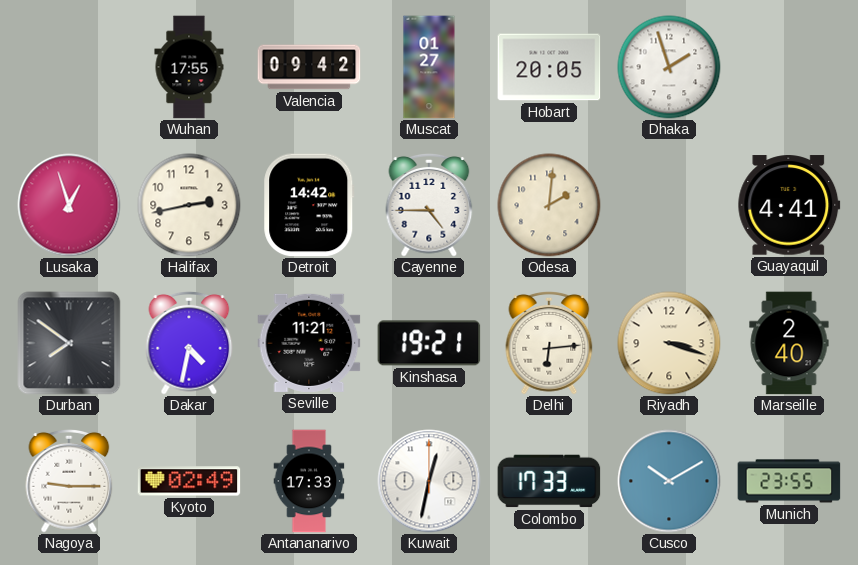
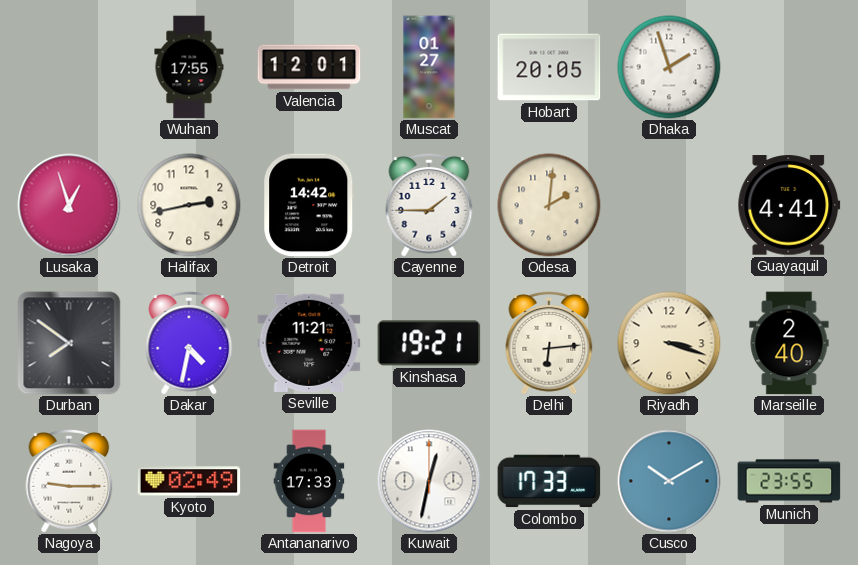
Valencia: 09:42 -> 12:01 (309, 67)
Cayenne: 4:45 -> 1:45 (429, 206)
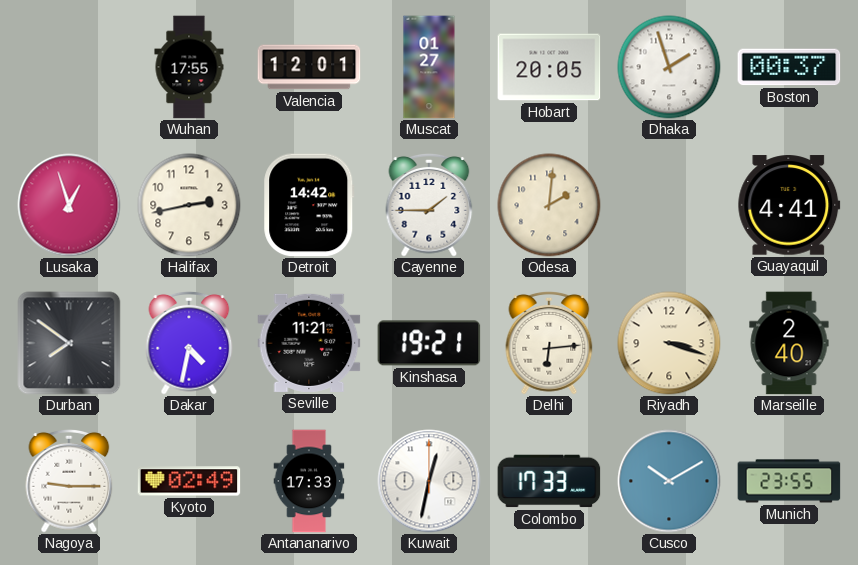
Boston: none -> 00:37 (789, 67)
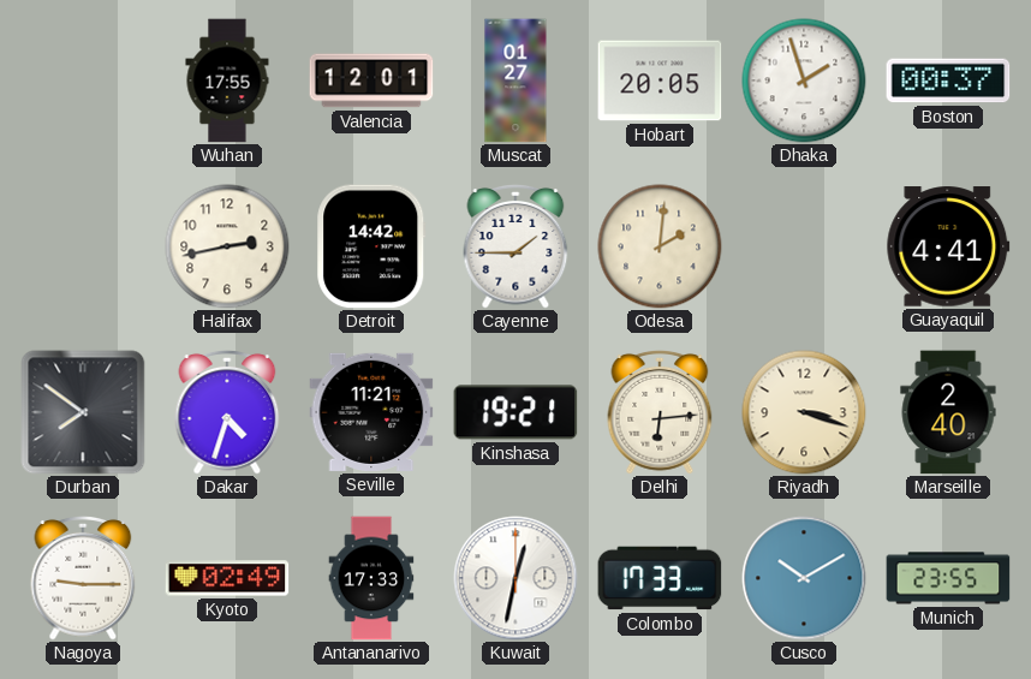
Lusaka: 12:57 -> none (69, 205)
Dakar: 4:32 -> 4:33 (227, 413)
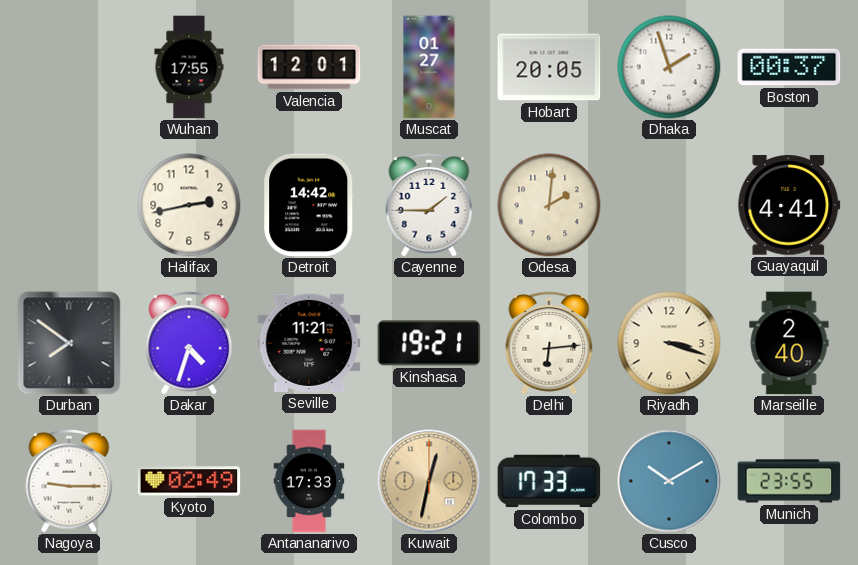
Kuwait dial: white -> champagne (429, 481)
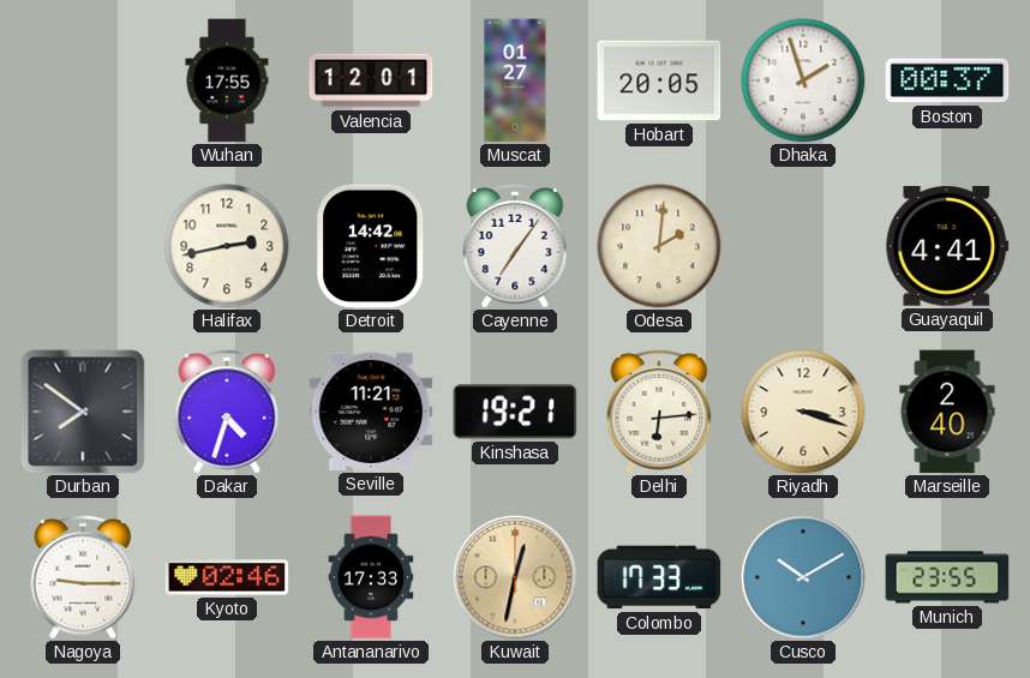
Cayenne: 1:45 -> 7:06 (515, 247)
Kyoto: 02:49 -> 02:46 (227, 577)
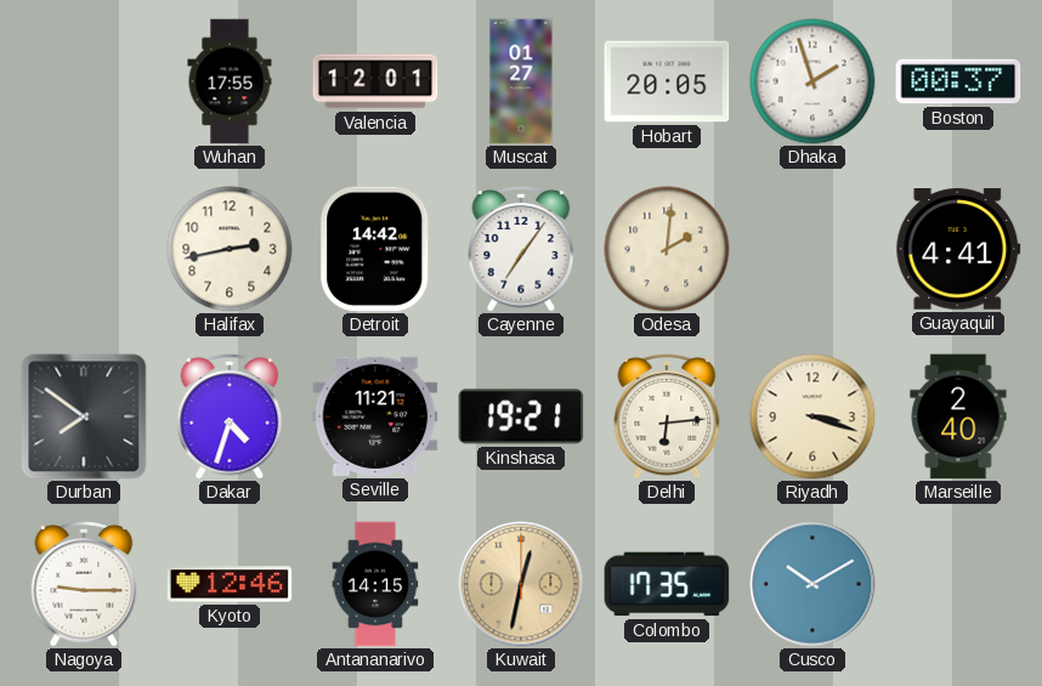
Kyoto: 02:46 -> 12:46 (230, 584)
Antananarivo: 17:33 -> 14:15 (375, 584)
Colombo: 17:33 -> 17:35 (667, 584)
Munich: 23:55 -> none (947, 577)
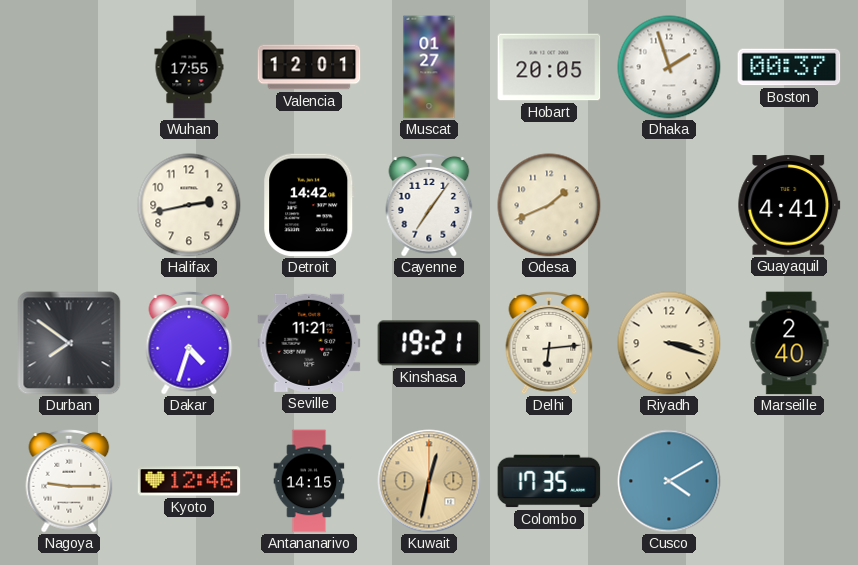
Odesa: 2:01 -> 1:41 (549, 205)
Cusco: 10:10 -> 4:10 (669, 481)
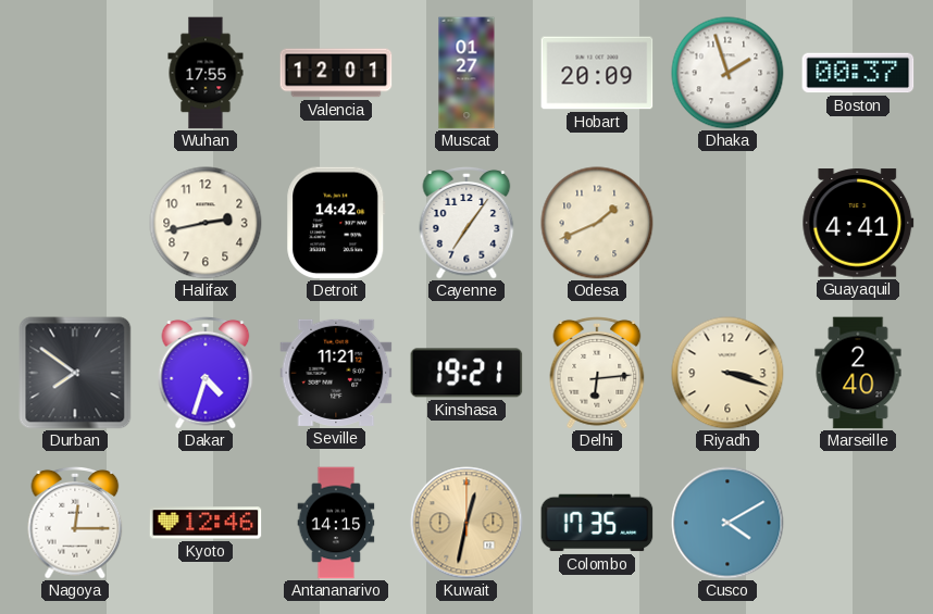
Hobart: 20:05 -> 20:09 (597, 73)
Nagoya: 9:15 -> 12:15 (75, 524)
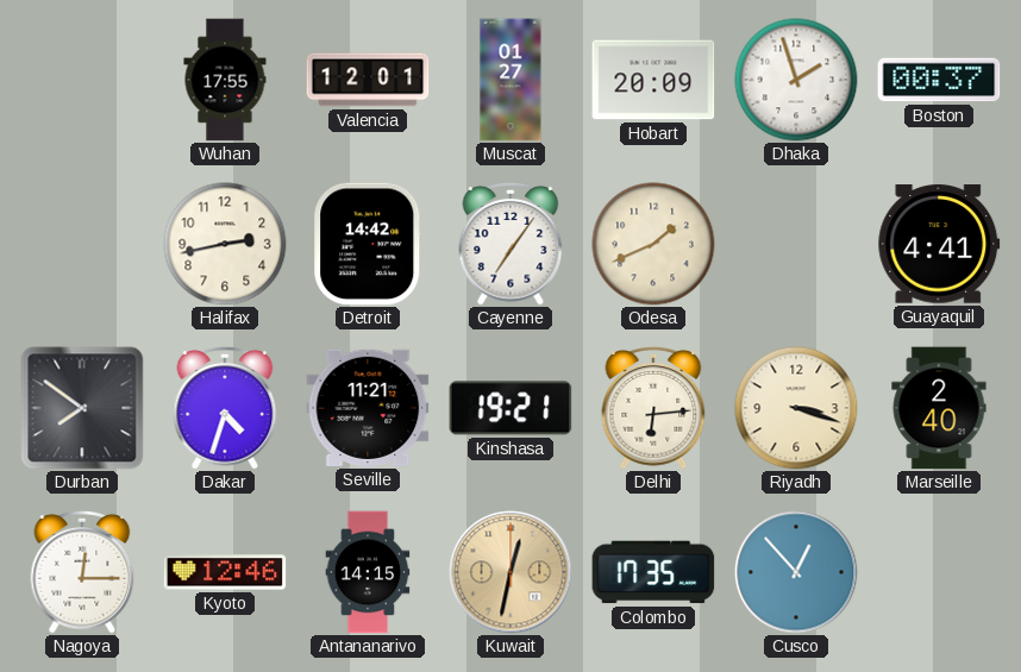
Cusco: 4:10 -> 12:53 (796, 572)
